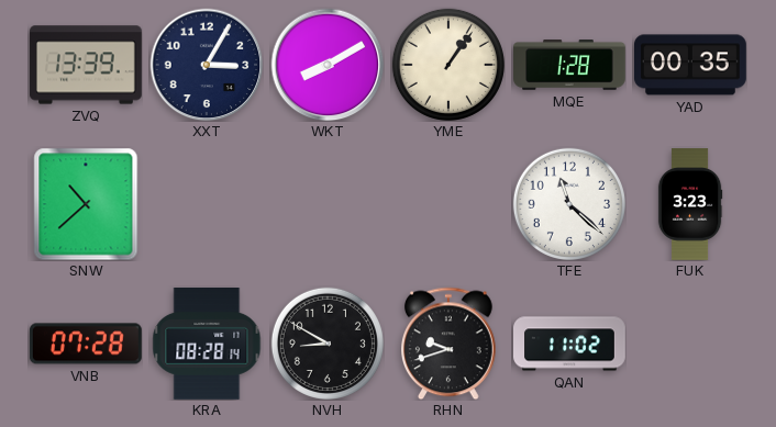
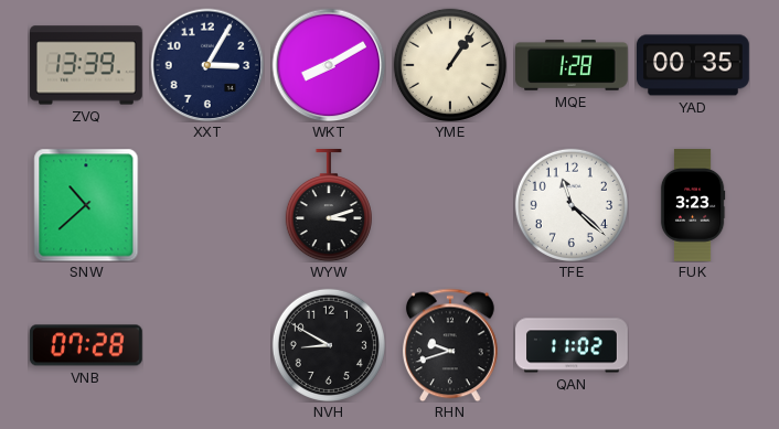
WYW: none -> 3:12 (329, 206)
KRA: 08:28 -> none (207, 345)
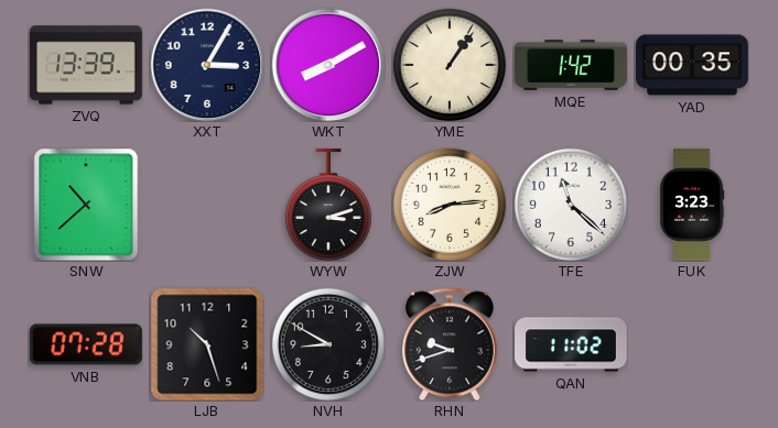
MQE: 1:28 -> 1:42 (572, 66)
ZJW: none -> 8:14 (450, 205)
LJB: none -> 10:27 (207, 344)
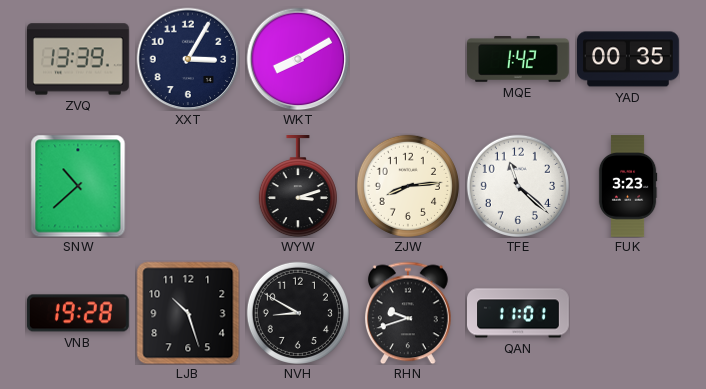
YME: 1:06 -> none (450, 65)
VNB: 07:28 -> 19:28 (79, 313)
QAN: 11:02 -> 11:01 (518, 313)
